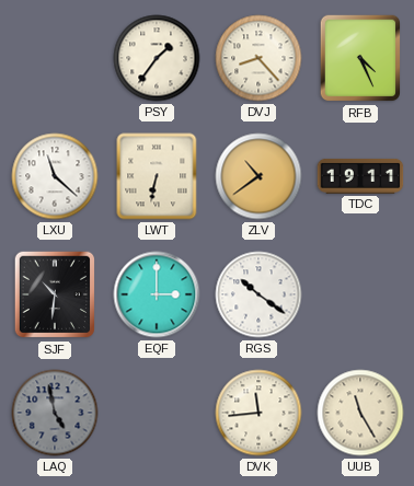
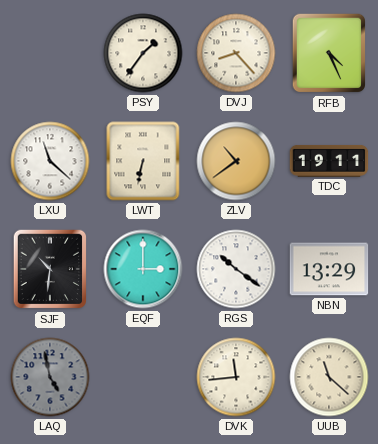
NBN: none -> 13:29 (329, 269)
UUB: 11:25 -> 11:22 (329, 377)
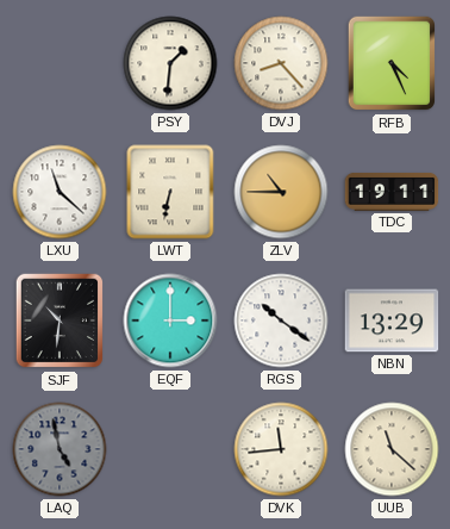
PSY: 1:36 -> 1:31 (170, 63)
ZLV: 10:39 -> 10:45 (281, 192)
